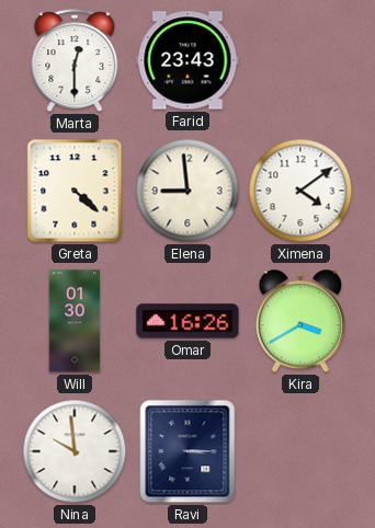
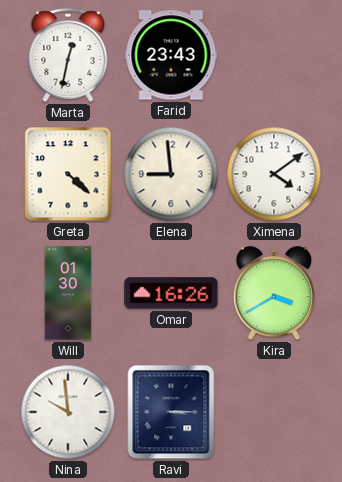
Marta: 12:30 -> 12:32 (68, 55)
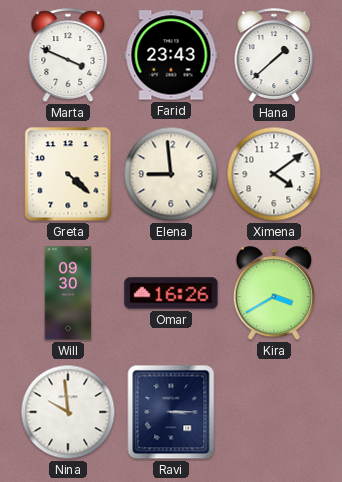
Marta: 12:32 -> 3:49 (68, 55)
Hana: none -> 1:38 (274, 55)
Will: 01:30 -> 09:30 (68, 293)
